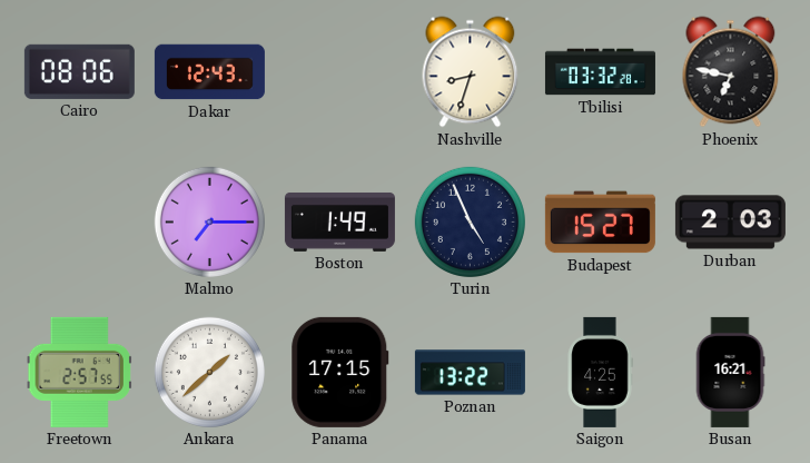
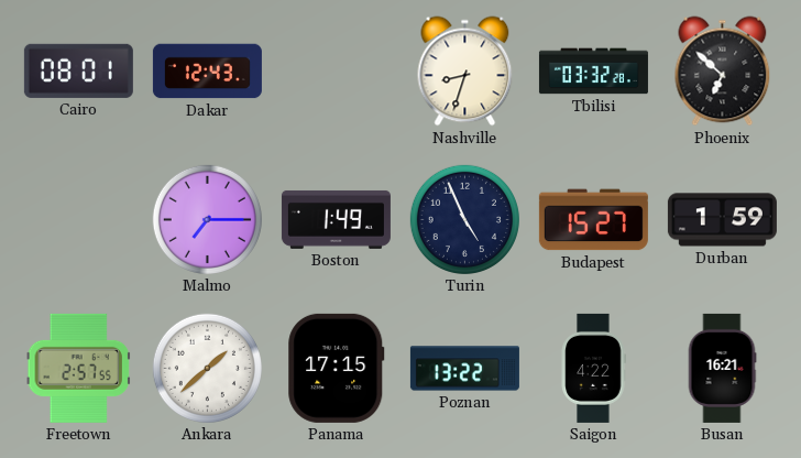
Cairo: 08:06 -> 08:01 (78, 70)
Phoenix: 6:47 -> 6:52 (723, 72)
Durban: 2:03 -> 1:59 (722, 220)
Saigon: 4:25 -> 4:22 (593, 368)
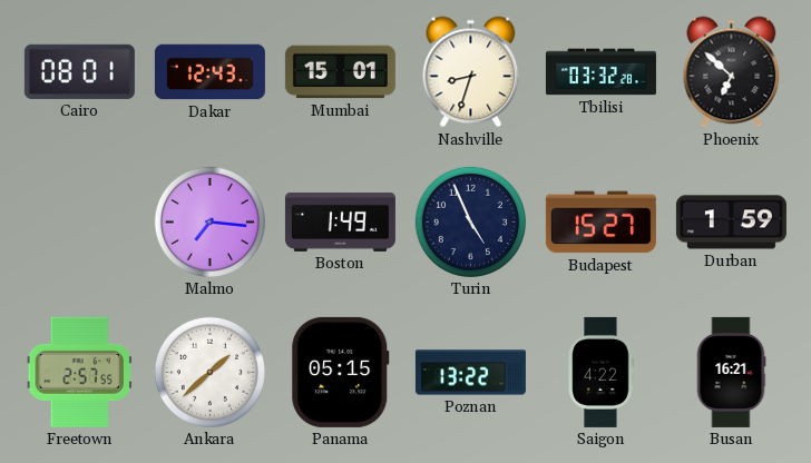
Mumbai: none -> 15:01 (340, 72)
Malmo: 7:15 -> 7:16 (209, 221)
Panama: 17:15 -> 05:15 (341, 372)
